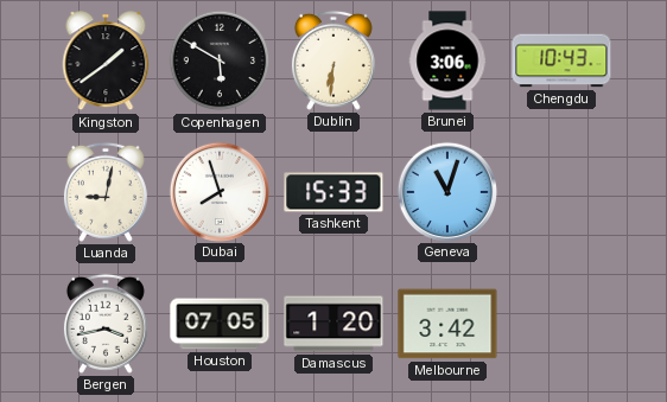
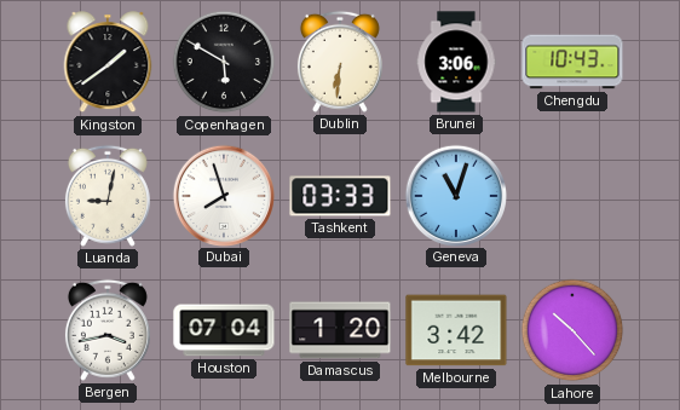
Tashkent: 15:33 -> 03:33 (340, 196)
Houston: 07:05 -> 07:04 (224, 330)
Lahore: none -> 10:23 (572, 330)
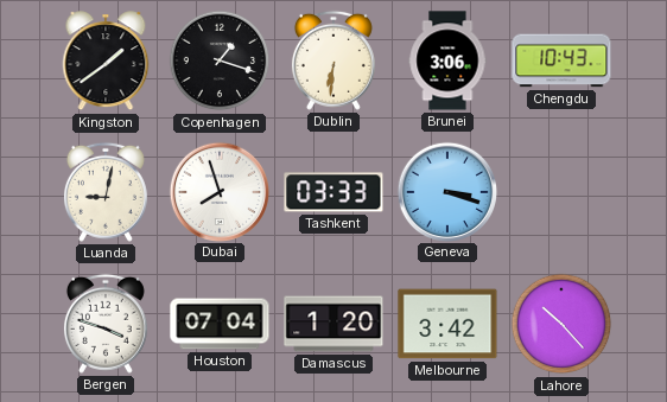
Copenhagen: 5:50 -> 1:18 (220, 60)
Geneva: 11:03 -> 3:18 (446, 191)
Bergen: 3:43 -> 3:48 (106, 324)
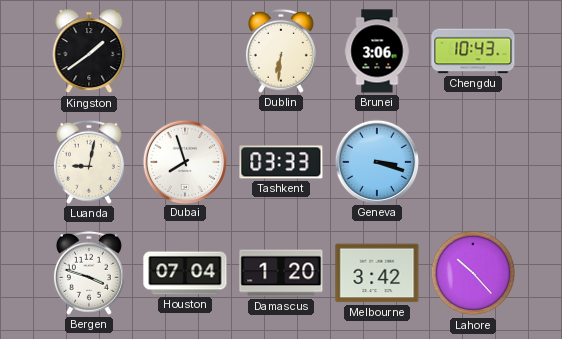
Copenhagen: 1:18 -> none (220, 60)
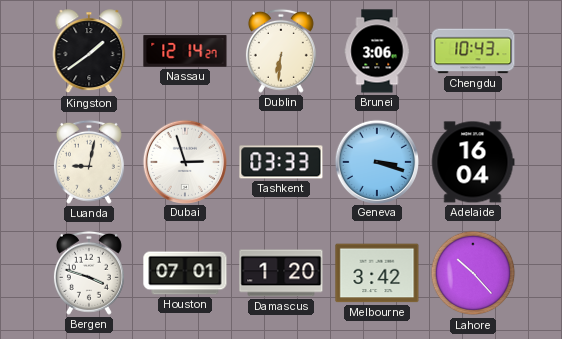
Nassau: none -> 12:14 (185, 51)
Dubai: 7:57 -> 2:57 (184, 161)
Adelaide: none -> 16:04 (473, 162)
Houston: 07:04 -> 07:01 (185, 273)
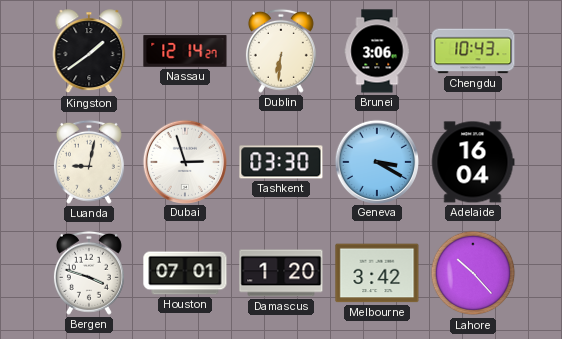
Tashkent: 03:33 -> 03:30 (281, 162)
Geneva: 3:18 -> 3:20 (376, 161)
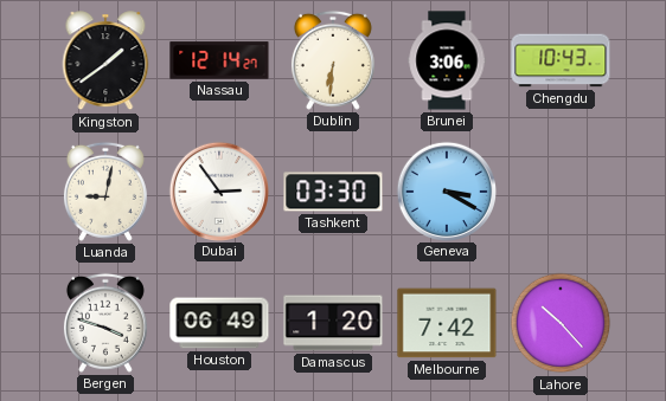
Dubai: 2:57 -> 2:54 (218, 190)
Adelaide: 16:04 -> none (473, 162)
Houston: 07:01 -> 06:49 (219, 323)
Melbourne: 3:42 -> 7:42 (447, 323)
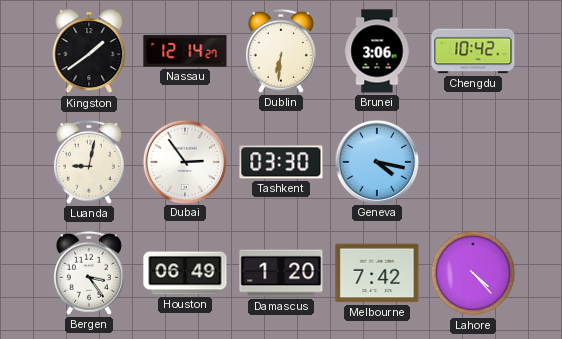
Chengdu: 10:43 -> 10:42 (473, 51)
Geneva: 3:20 -> 4:17 (376, 161)
Bergen: 3:48 -> 3:24 (89, 273)
Lahore: 10:23 -> 4:23 (473, 273)
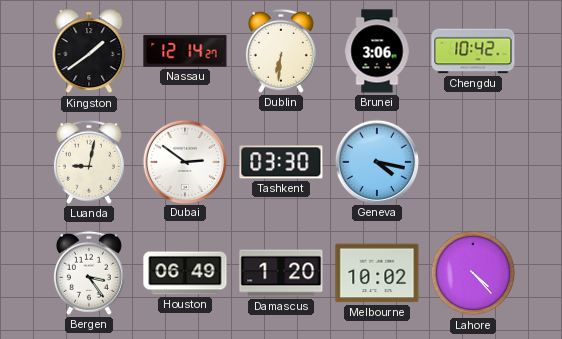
Dubai: 2:54 -> 2:51 (184, 161)
Melbourne: 7:42 -> 10:02 (377, 273)
